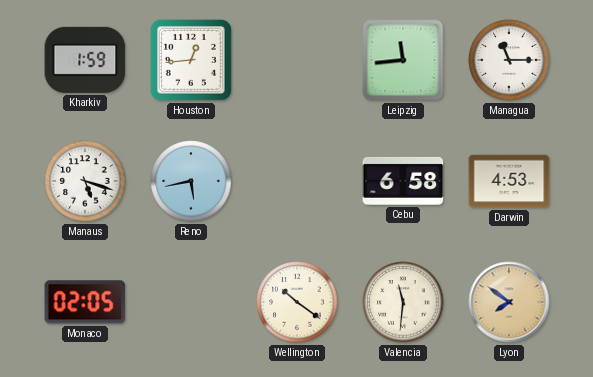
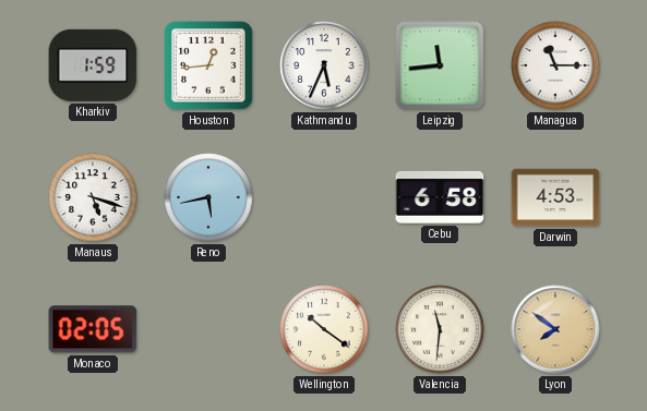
Kathmandu: none -> 5:34 (324, 65)
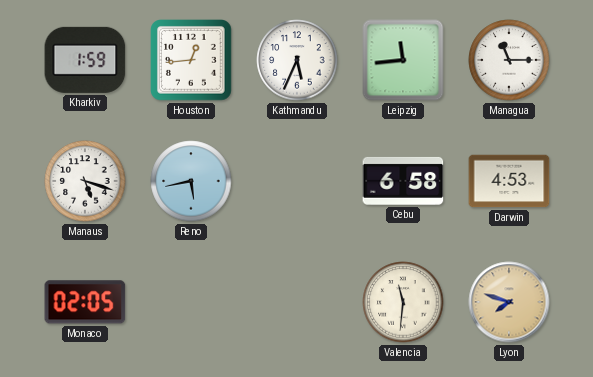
Wellington: 10:21 -> none (324, 329)
Lyon: 7:51 -> 7:48 (509, 302)
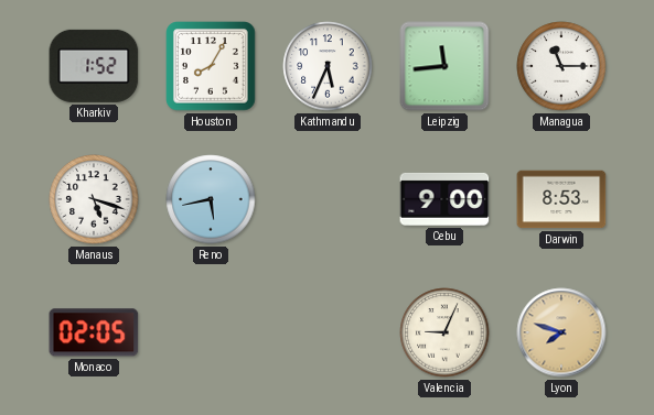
Kharkiv: 1:59 -> 1:52 (94, 66)
Houston: 12:44 -> 8:05 (212, 67)
Cebu: 6:58 -> 9:00 (444, 199)
Darwin: 4:53 -> 8:53 (561, 199)
Valencia: 11:31 -> 9:04 (444, 332)
